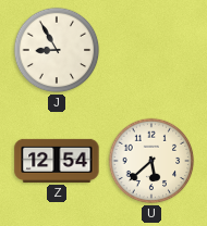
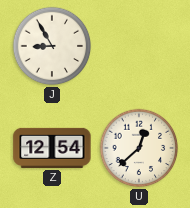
U: 5:38 -> 12:38 (139, 148)
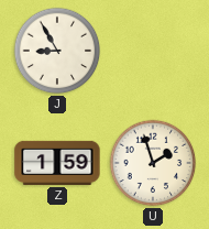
Z: 12:54 -> 1:59 (57, 163)
U: 12:38 -> 1:57 (153, 163)
